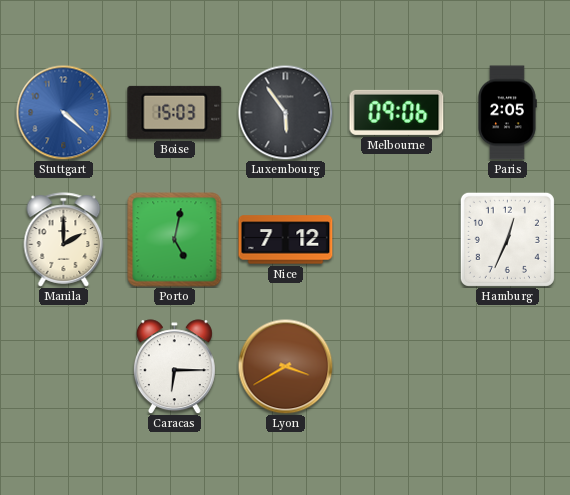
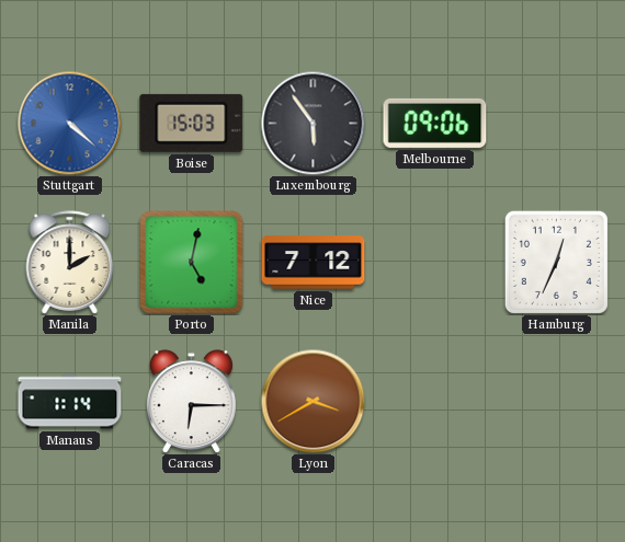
Paris: 2:05 -> none (507, 113)
Manaus: none -> 1:14 (70, 402)
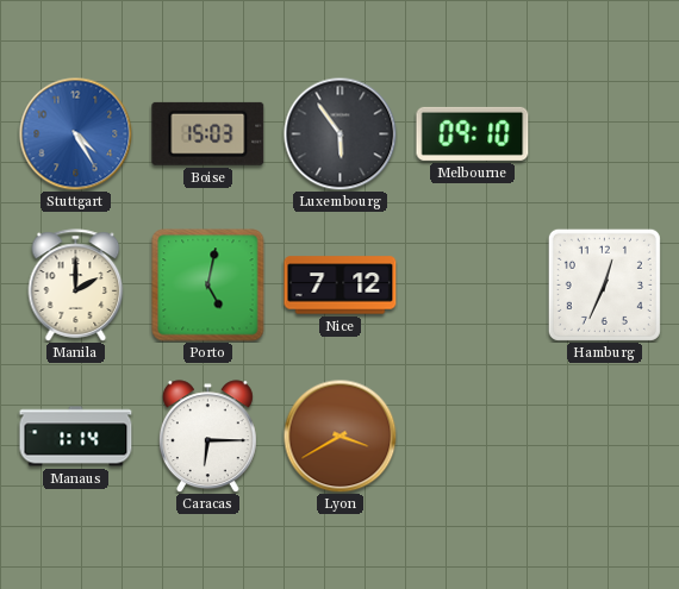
Stuttgart: 4:22 -> 4:25 (75, 133)
Melbourne: 09:06 -> 09:10 (473, 133)
